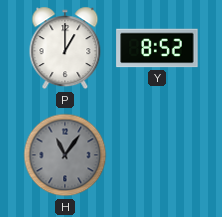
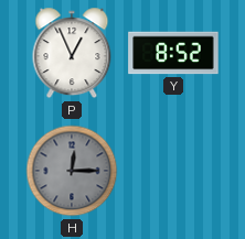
P: 1:00 -> 12:56 (72, 53)
H: 11:06 -> 12:15 (72, 171)
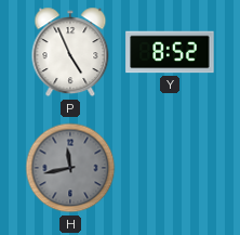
P: 12:56 -> 4:56 (70, 52)
H: 12:15 -> 11:43 (70, 168)
